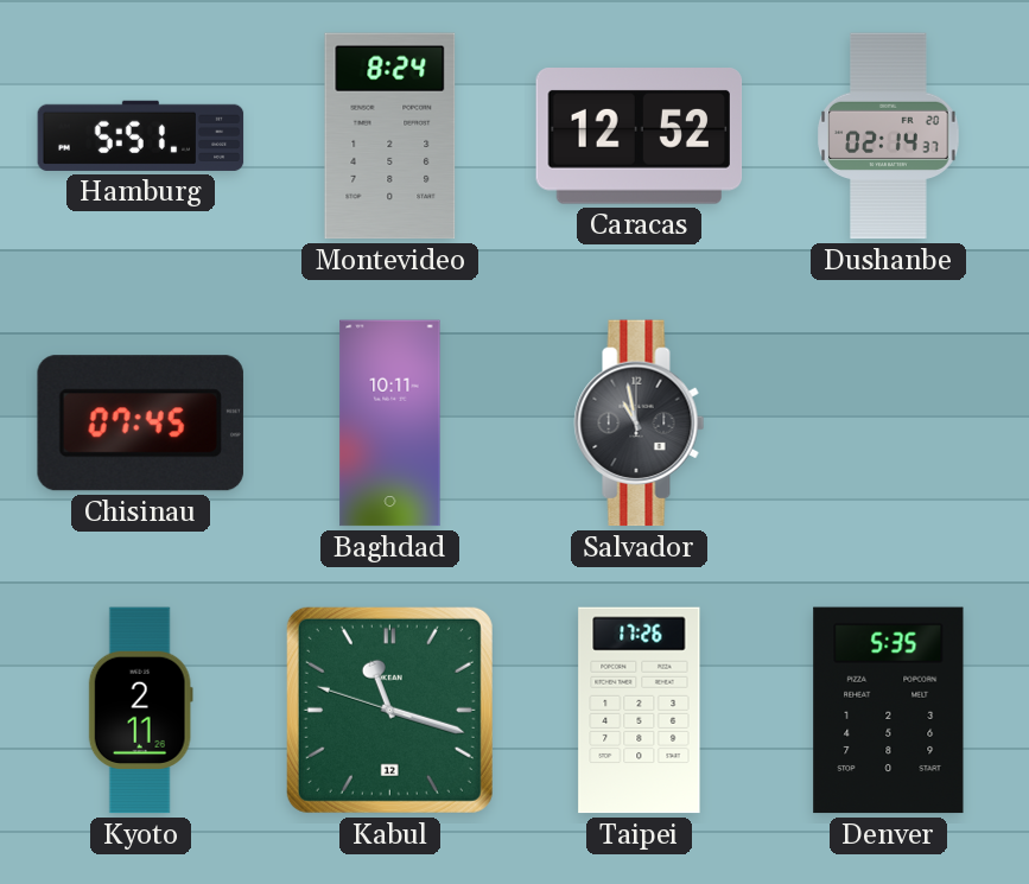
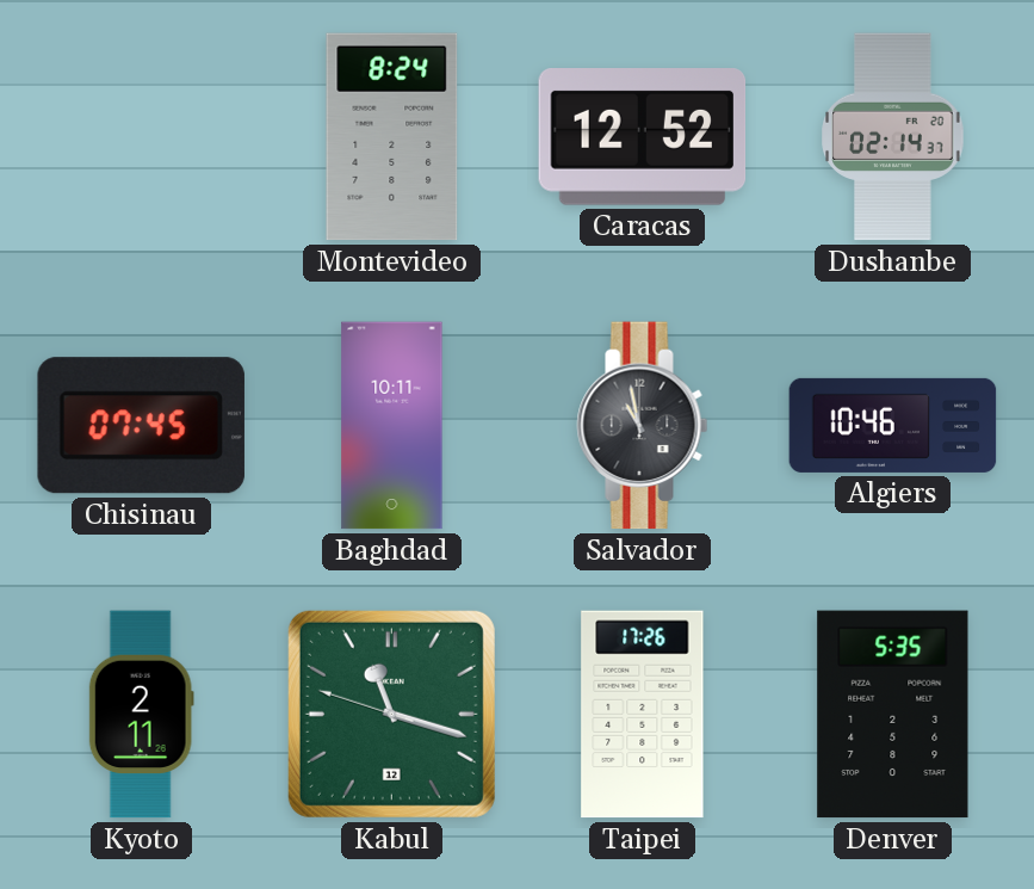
Hamburg: 5:51 -> none (141, 135)
Algiers: none -> 10:46 (893, 425)
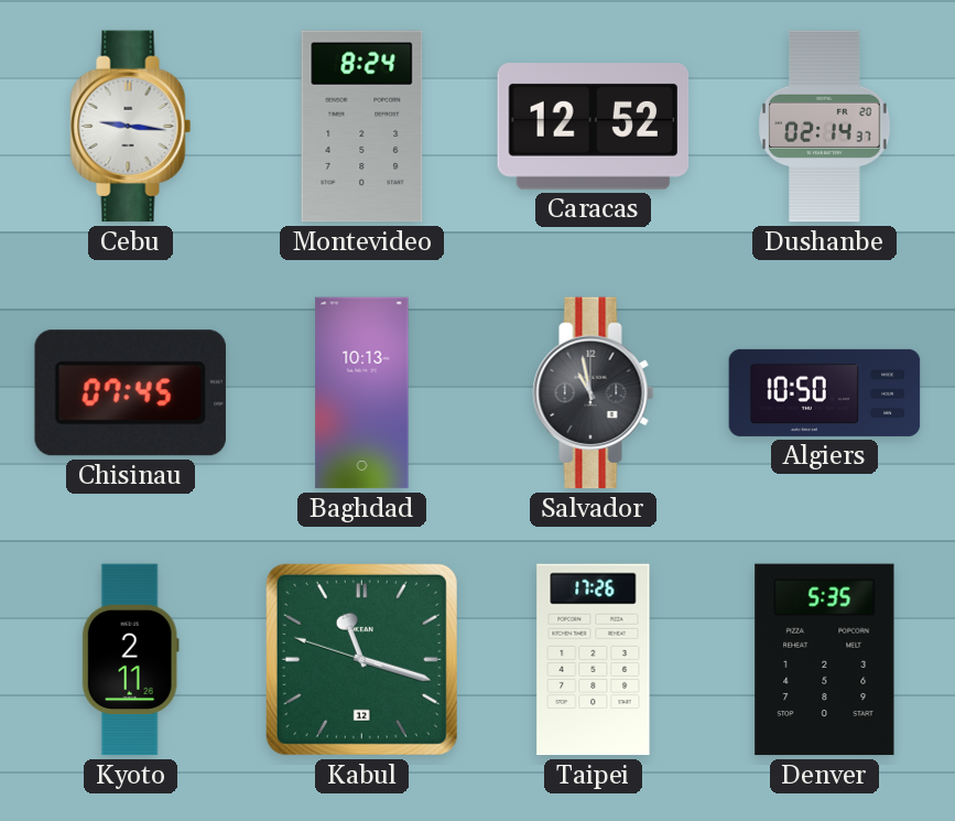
Cebu: none -> 9:16 (131, 127)
Baghdad: 10:11 -> 10:13 (362, 393)
Algiers: 10:46 -> 10:50 (825, 392)
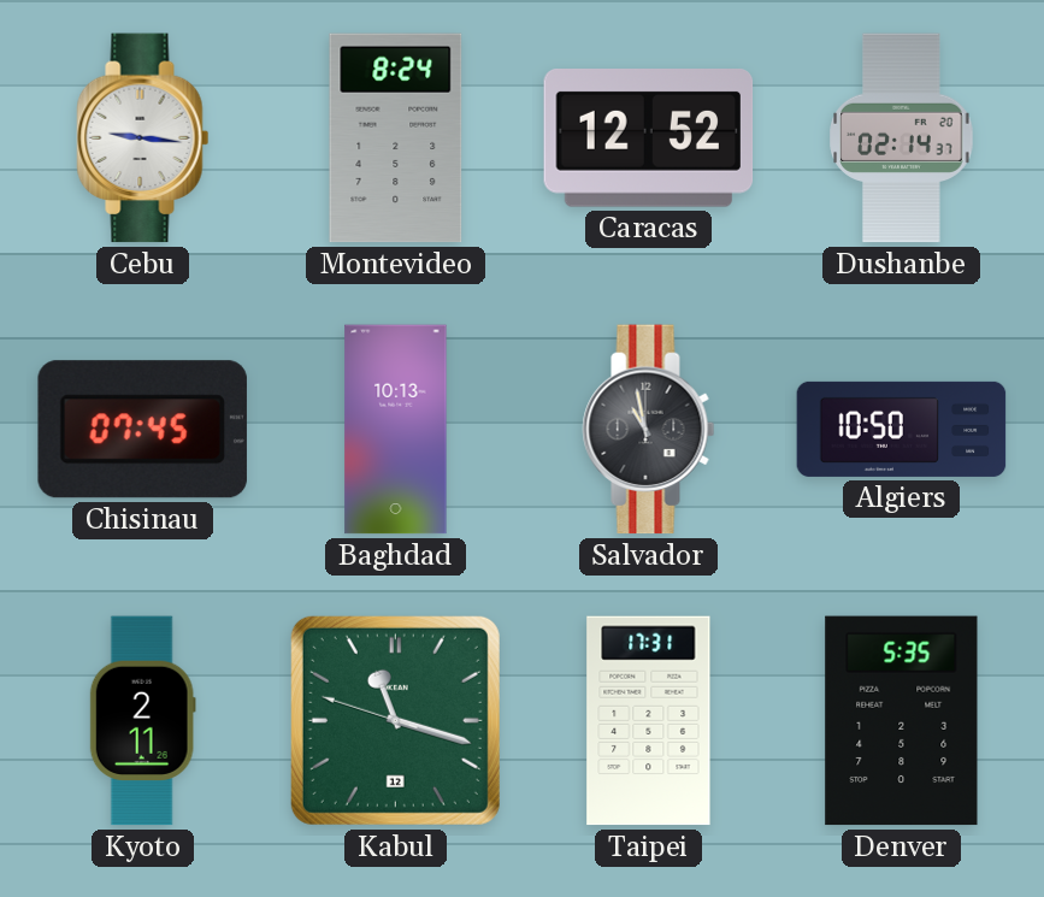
Taipei: 17:26 -> 17:31 (649, 721)
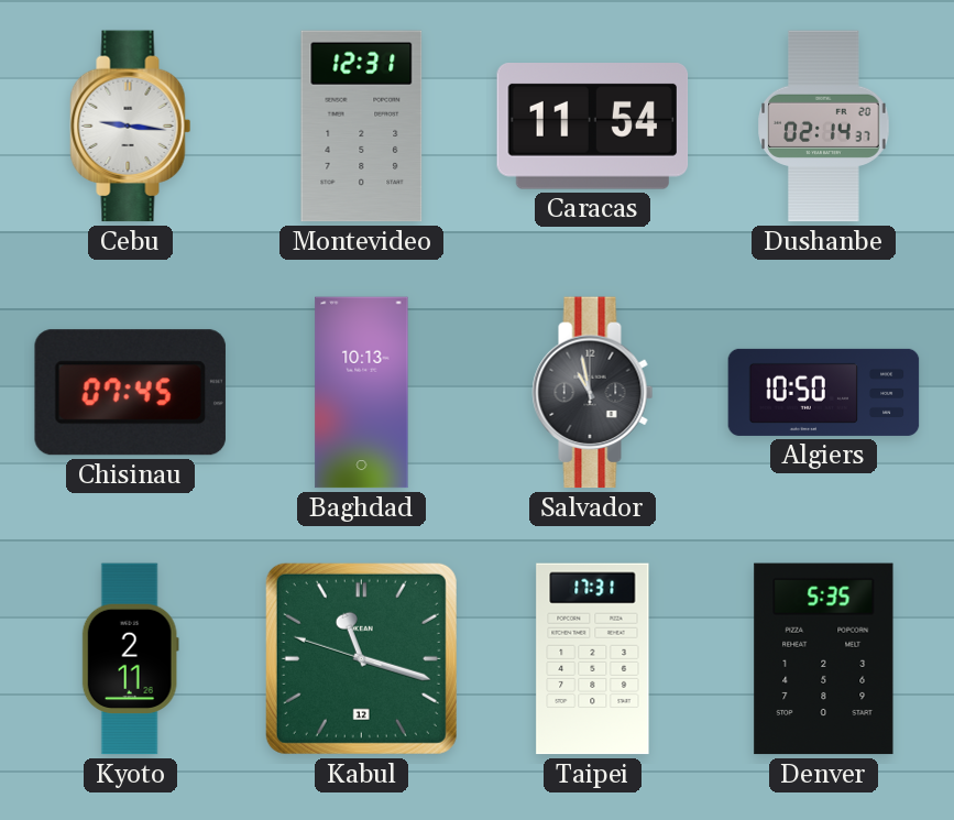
Montevideo: 8:24 -> 12:31 (362, 127)
Caracas: 12:52 -> 11:54 (593, 127)
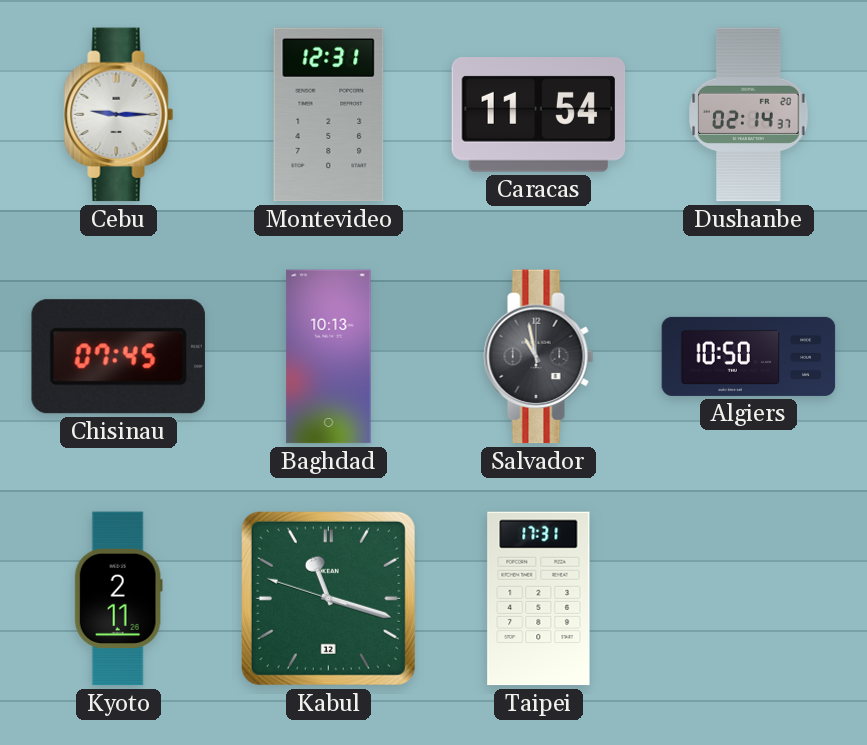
Cebu: 9:16 -> 9:15 (119, 115)
Denver: 5:35 -> none (824, 659)
